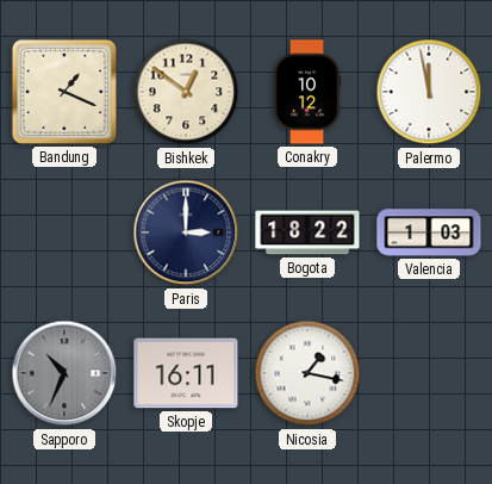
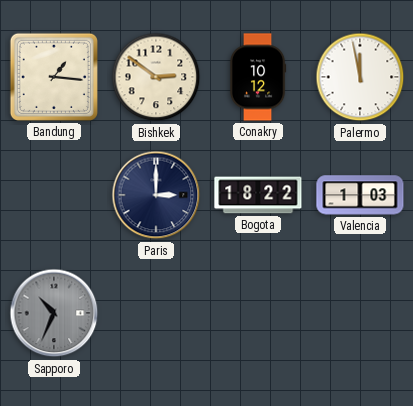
Bandung: 1:19 -> 1:16 (54, 77)
Bishkek: 12:51 -> 2:51 (156, 77)
Skopje: 16:11 -> none (186, 373)
Nicosia: 1:17 -> none (307, 373)
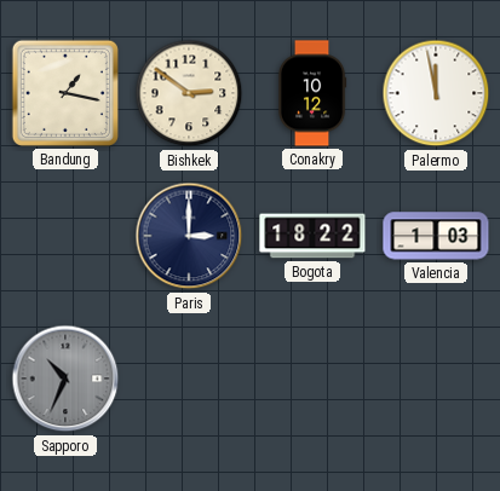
Bandung: 1:16 -> 1:17 (65, 93)
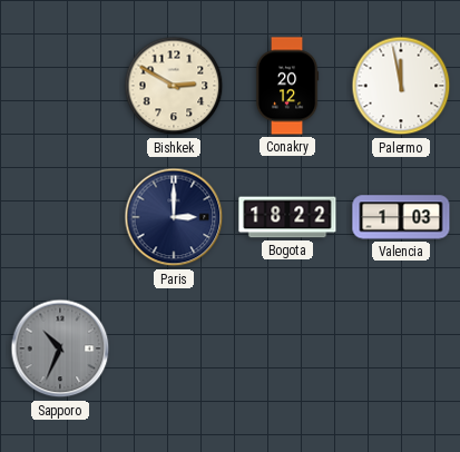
Bandung: 1:17 -> none (65, 93)
Bishkek: 2:51 -> 2:50 (174, 86)
Conakry: 10:12 -> 20:12 (287, 86)
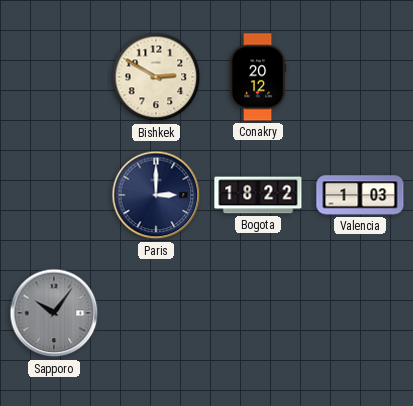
Palermo: 11:58 -> none (401, 86)
Sapporo: 10:34 -> 10:06 (54, 313)
